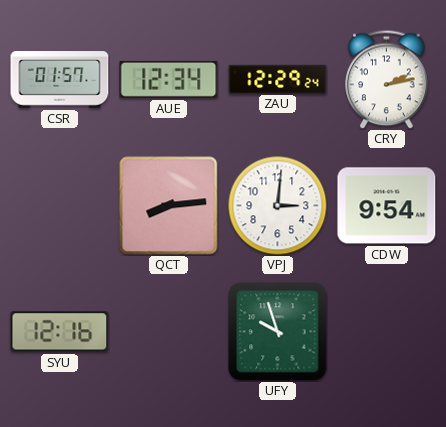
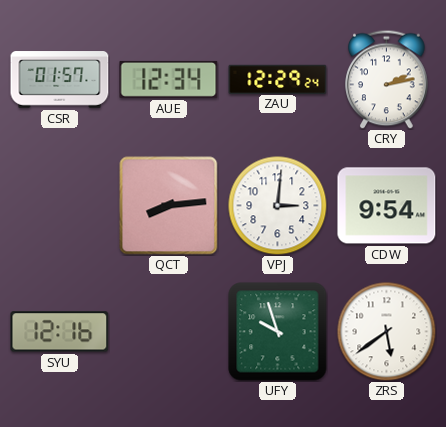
ZRS: none -> 5:39 (387, 332)
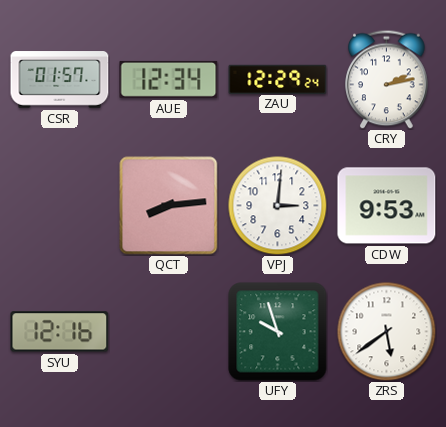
CDW: 9:54 -> 9:53 (387, 206)
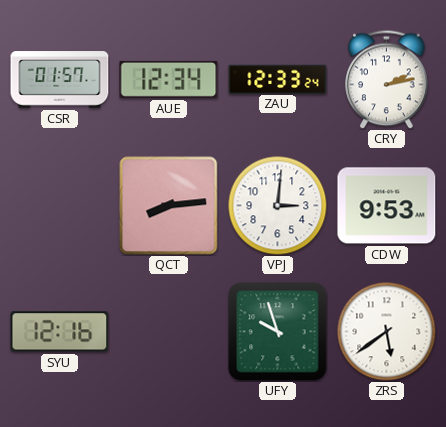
ZAU: 12:29 -> 12:33 (278, 79)
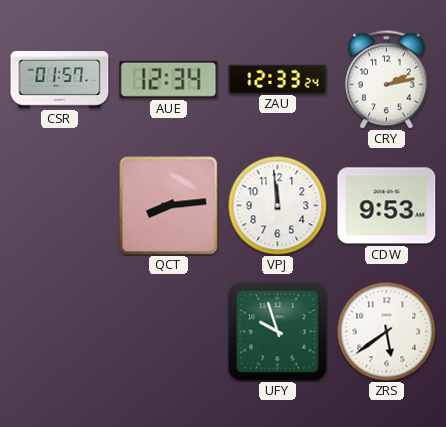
VPJ: 3:01 -> 11:59 (278, 206)
SYU: 12:16 -> none (60, 332)
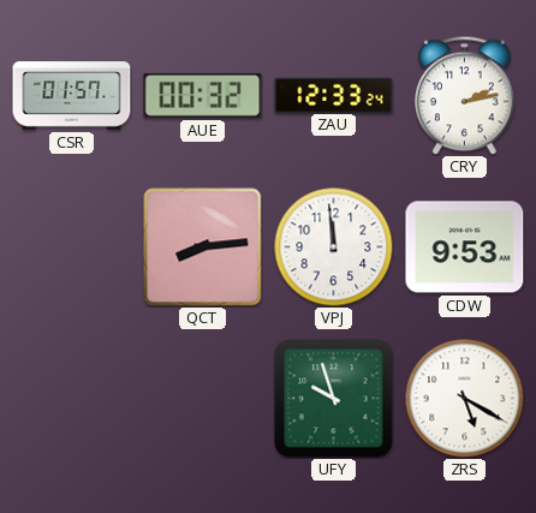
AUE: 12:34 -> 00:32 (203, 95)
ZRS: 5:39 -> 5:20 (465, 399)
